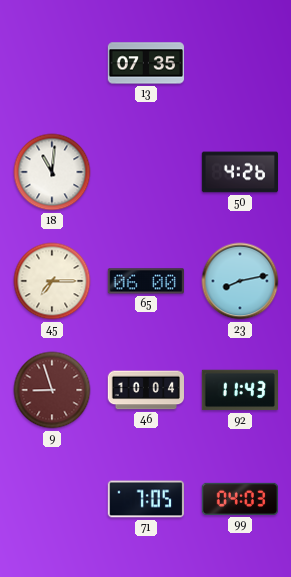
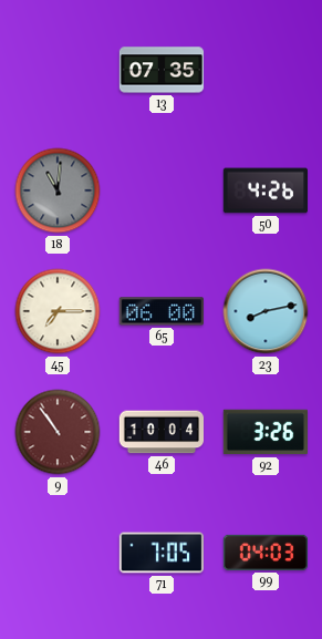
18 dial: white -> grey (58, 190)
9: 8:57 -> 10:54 (58, 432)
92: 11:43 -> 3:26 (264, 432)
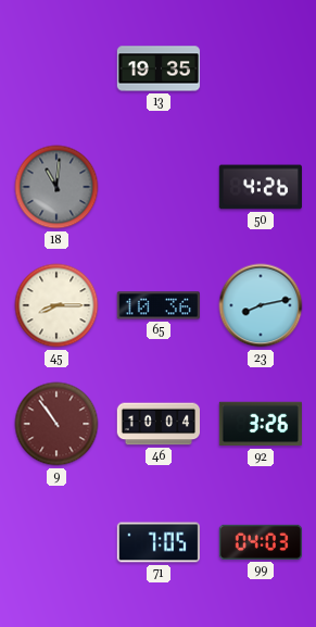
13: 07:35 -> 19:35 (159, 68)
45: 7:15 -> 8:15 (56, 305)
65: 06:00 -> 10:36 (159, 305)
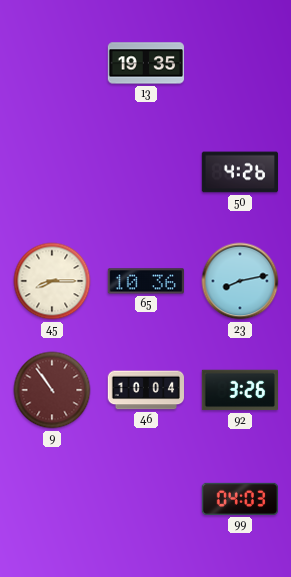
18: 11:01 -> none (56, 187)
71: 7:05 -> none (157, 542)
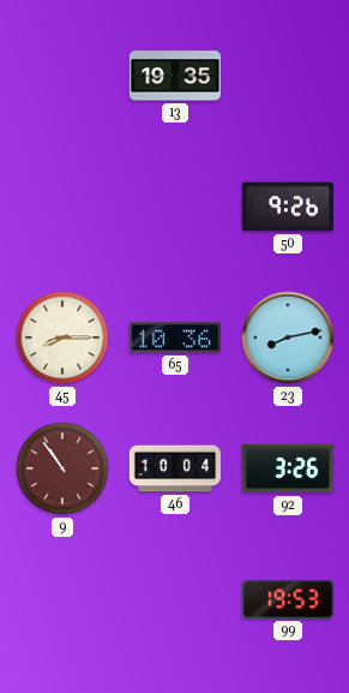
50: 4:26 -> 9:26 (287, 207)
99: 04:03 -> 19:53 (287, 599)
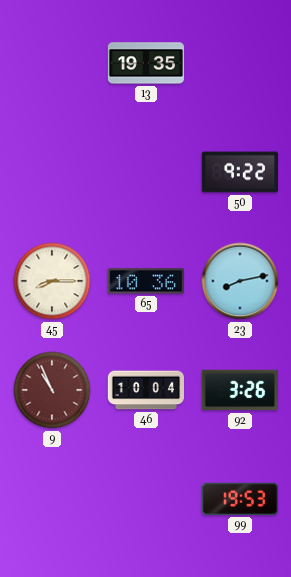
50: 9:26 -> 9:22 (239, 172)
9: 10:54 -> 10:56 (52, 390)
